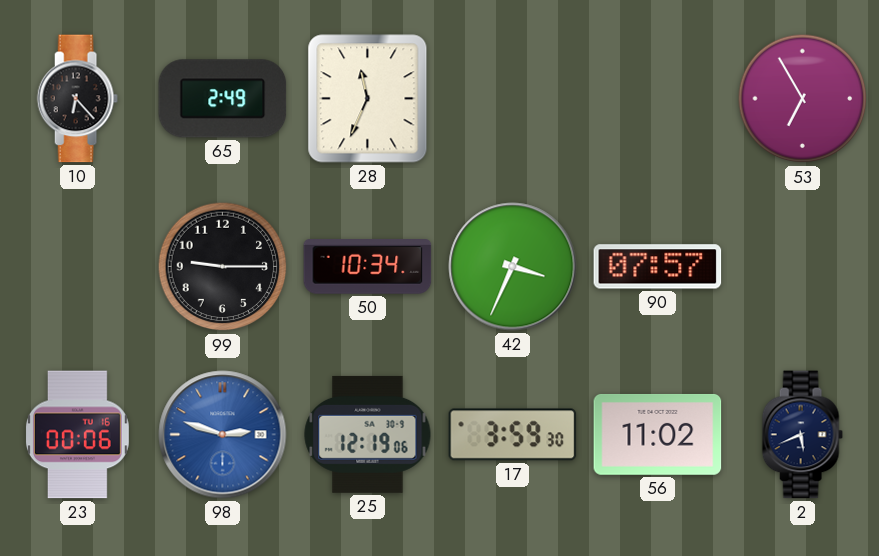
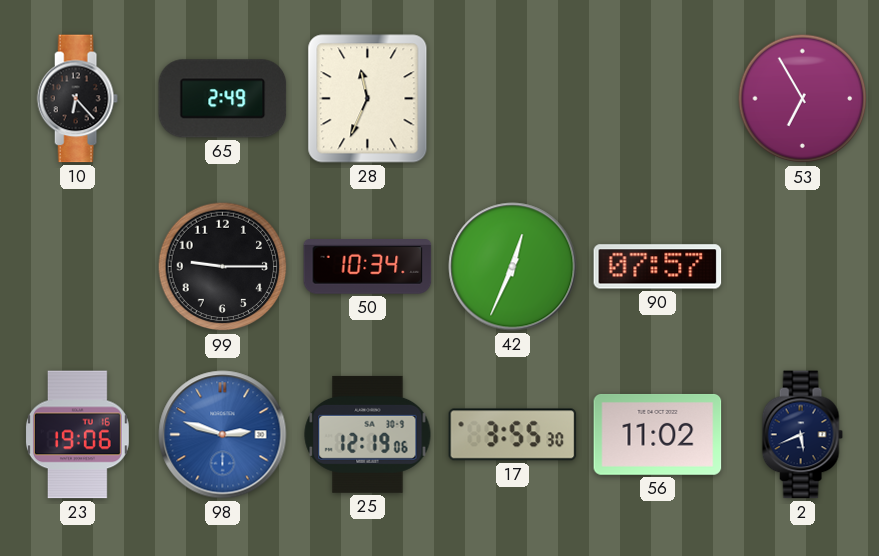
42: 3:34 -> 12:34 (513, 267)
23: 00:06 -> 19:06 (77, 435)
17: 3:59 -> 3:55 (513, 435)
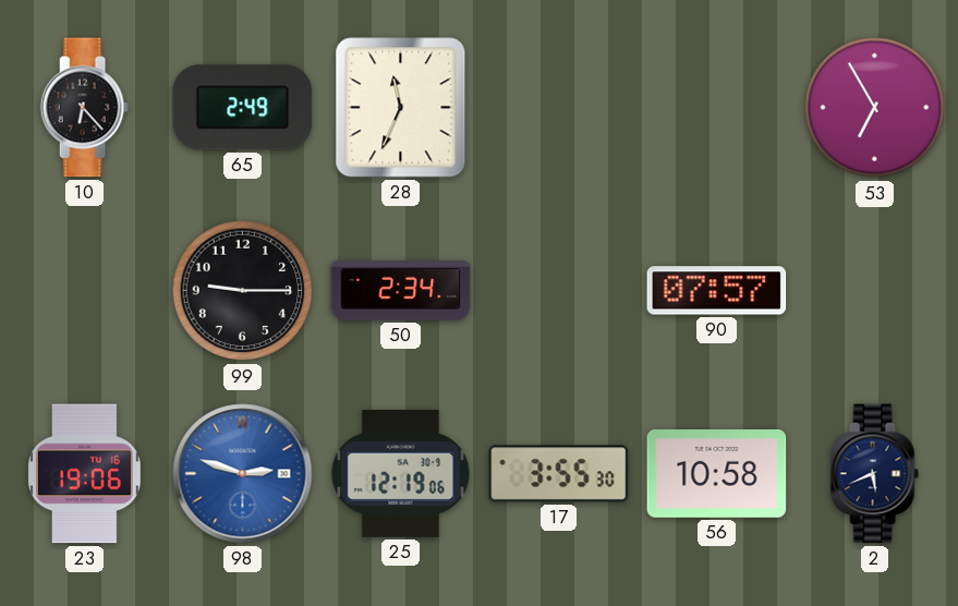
50: 10:34 -> 2:34 (401, 291)
42: 12:34 -> none (513, 267)
56: 11:02 -> 10:58 (717, 473)
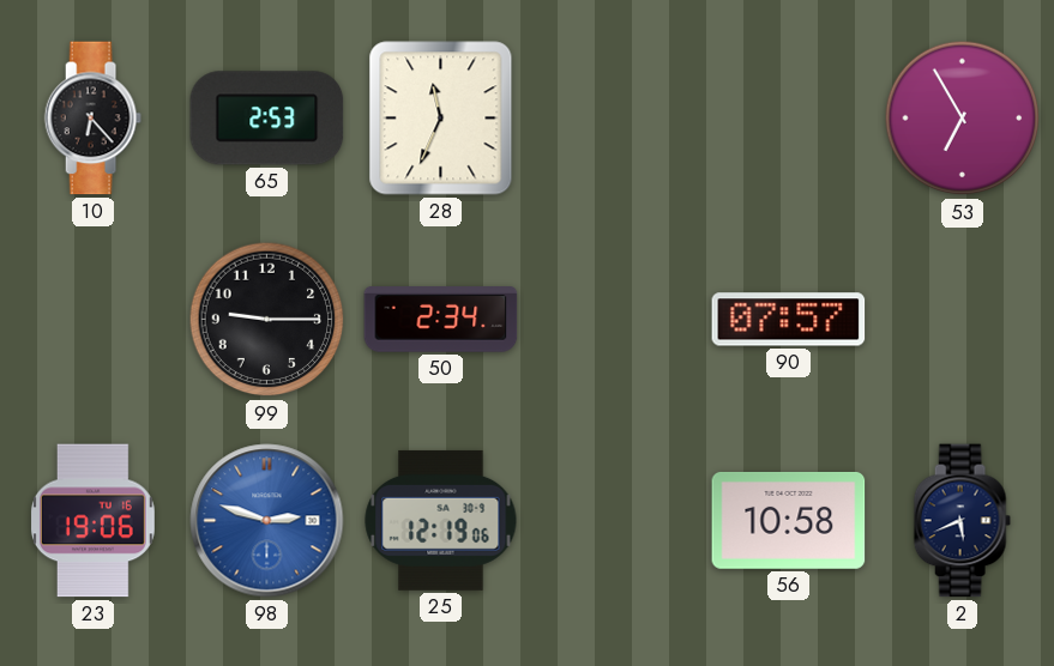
65: 2:49 -> 2:53 (267, 119)
17: 3:55 -> none (559, 474)
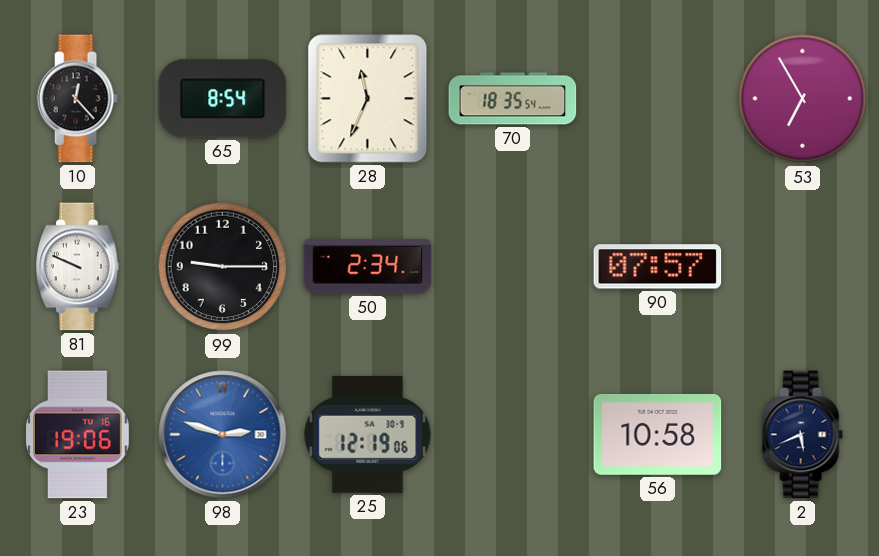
10: 6:23 -> 12:23 (77, 99)
65: 2:53 -> 8:54 (223, 99)
70: none -> 18:35 (513, 99)
81: none -> 9:49 (78, 267)
